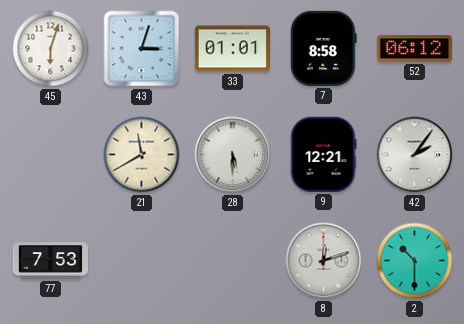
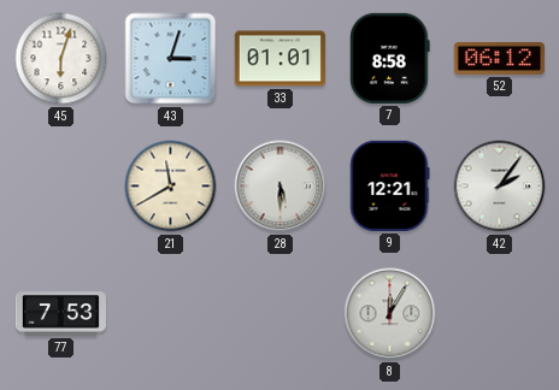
8: 12:12 -> 12:05 (390, 314)
2: 10:30 -> none (415, 261)
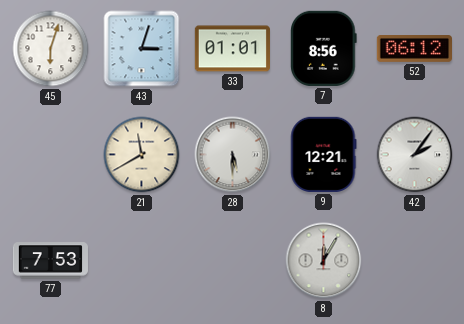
7: 8:58 -> 8:56 (324, 48)
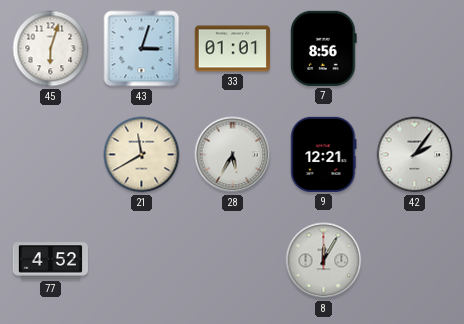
52: 06:12 -> none (414, 49)
28: 5:30 -> 5:35 (233, 155)
77: 7:53 -> 4:52 (50, 261)
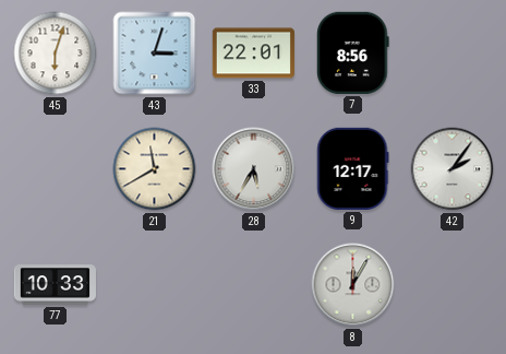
33: 01:01 -> 22:01 (253, 54)
9: 12:21 -> 12:17 (353, 168)
77: 4:52 -> 10:33 (55, 285)
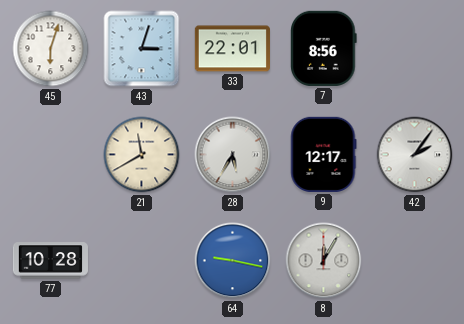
77: 10:33 -> 10:28 (50, 261)
64: none -> 9:17 (233, 261)
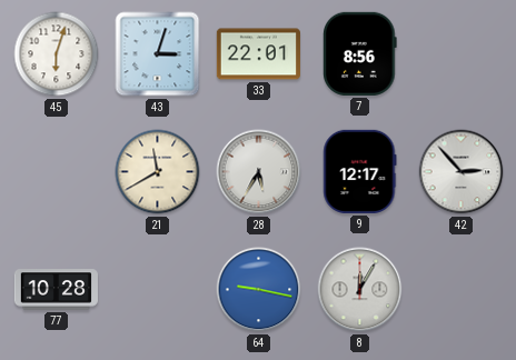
42: 2:06 -> 2:53 (462, 172)
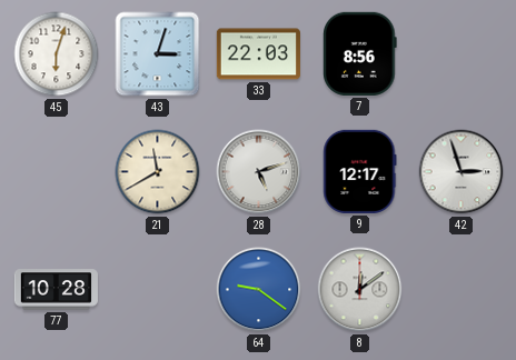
33: 22:01 -> 22:03 (258, 54)
28: 5:35 -> 5:12 (259, 172)
42: 2:53 -> 2:57 (462, 172)
64: 9:17 -> 9:21 (259, 290)
8: 12:05 -> 12:09 (360, 290)
